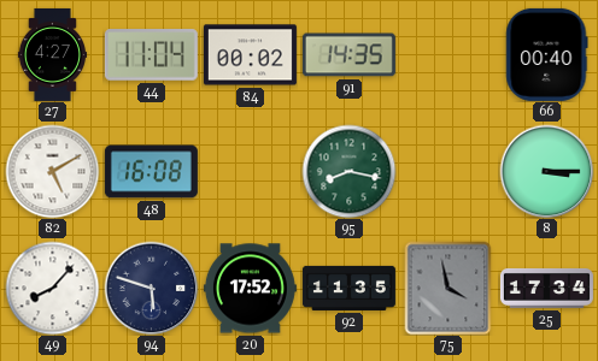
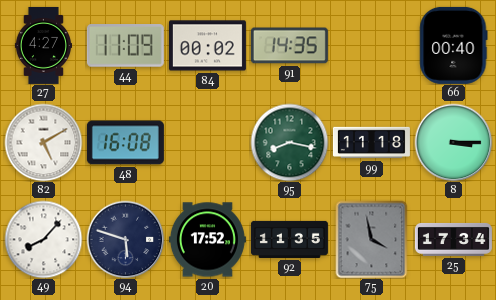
44: 11:04 -> 11:09 (125, 46)
99: none -> 11:18 (371, 143)
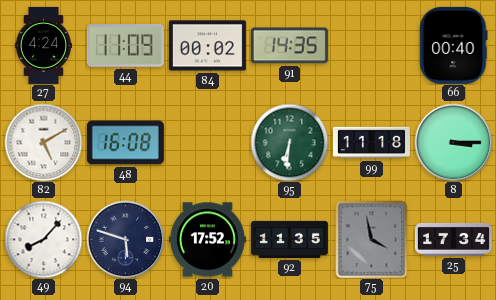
27: 4:27 -> 4:24 (43, 45)
95: 8:17 -> 6:31 (289, 142)
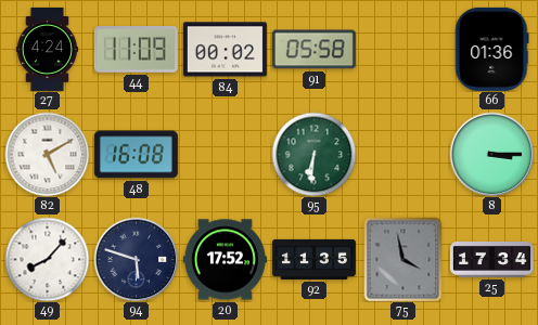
91: 14:35 -> 05:58 (313, 50)
66: 00:40 -> 01:36 (492, 49)
99: 11:18 -> none (371, 143)
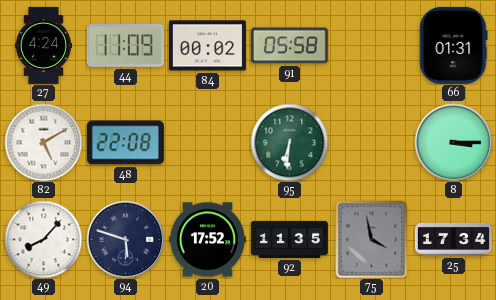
66: 01:36 -> 01:31 (454, 45)
48: 16:08 -> 22:08 (125, 143)
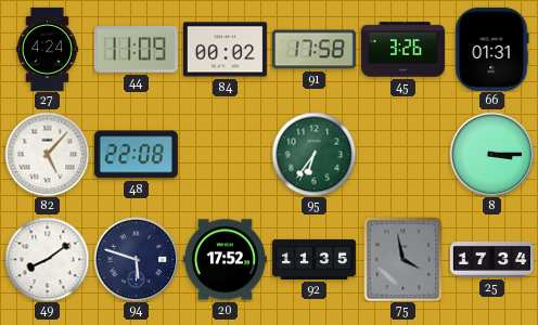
91: 05:58 -> 17:58 (313, 50)
45: none -> 3:26 (402, 50)
82: 5:10 -> 5:07 (47, 154)
95: 6:31 -> 6:36 (313, 154)
49: 8:07 -> 8:09 (47, 259)
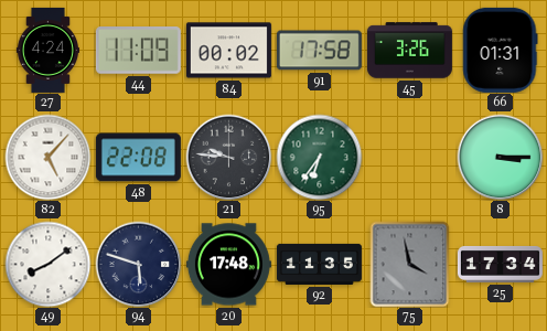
21: none -> 9:46 (228, 157)
20: 17:52 -> 17:48 (228, 265)
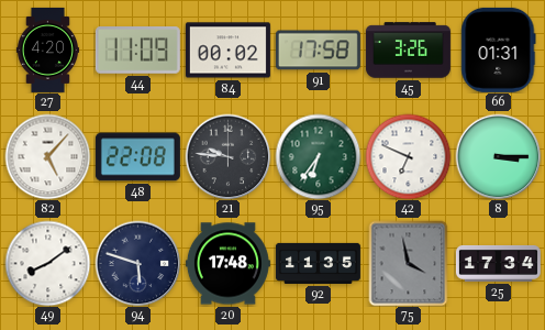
27: 4:24 -> 4:20 (47, 50)
42: none -> 6:49 (408, 156)
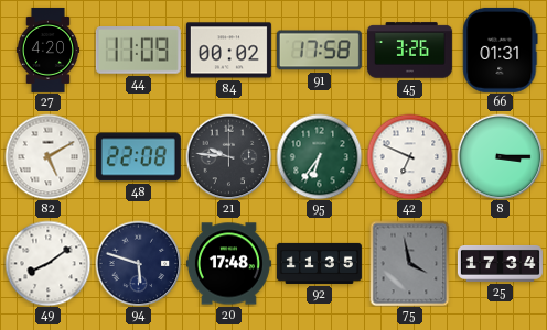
82: 5:07 -> 5:10 (47, 156)
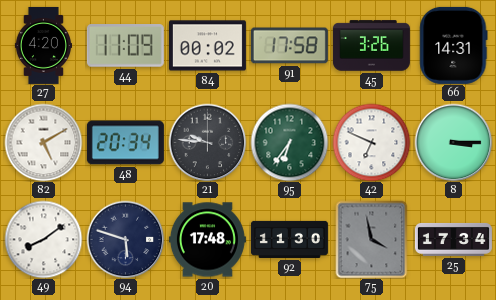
66: 01:31 -> 14:31 (454, 45)
48: 22:08 -> 20:34 (125, 143)
92: 11:35 -> 11:30 (289, 239)
